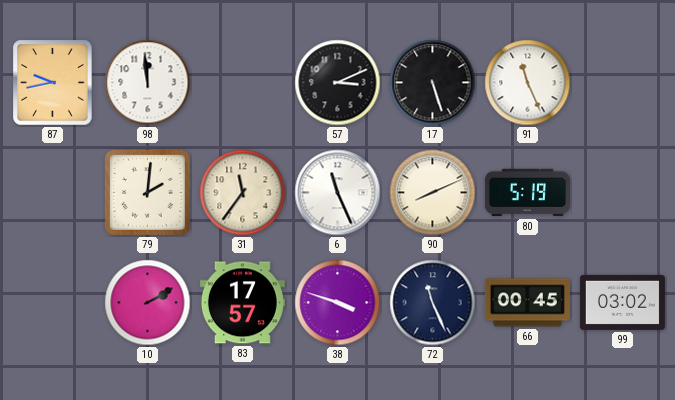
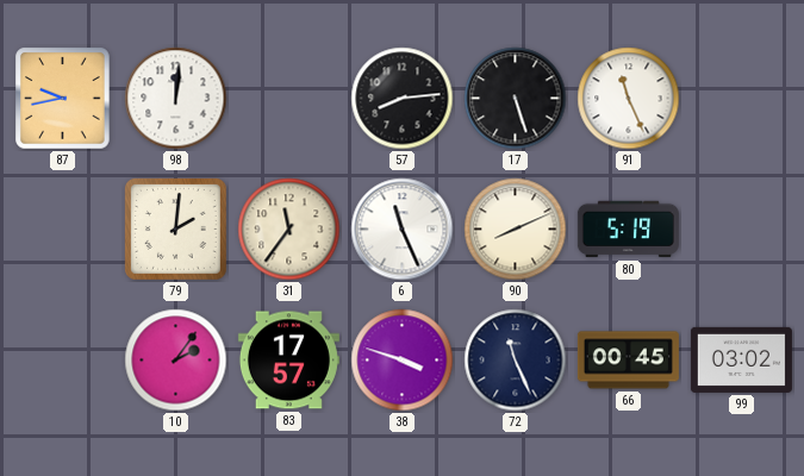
98: 11:59 -> 12:01 (176, 99)
57: 3:11 -> 8:14 (403, 99)
10: 2:10 -> 2:06 (176, 361)
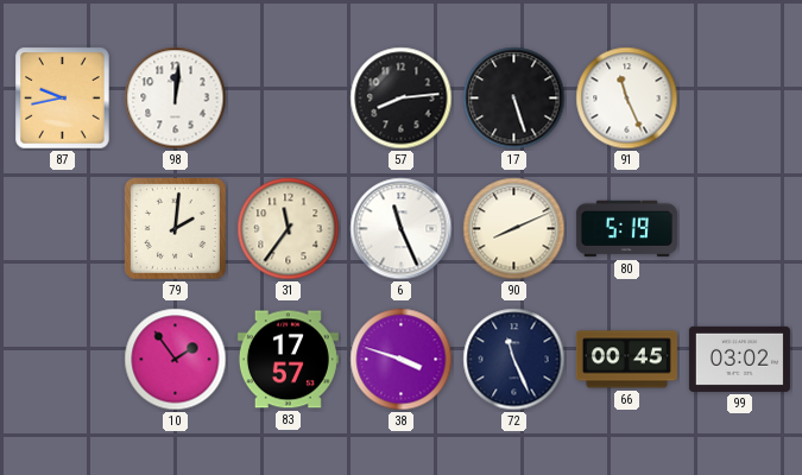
10: 2:06 -> 1:54 (176, 360)
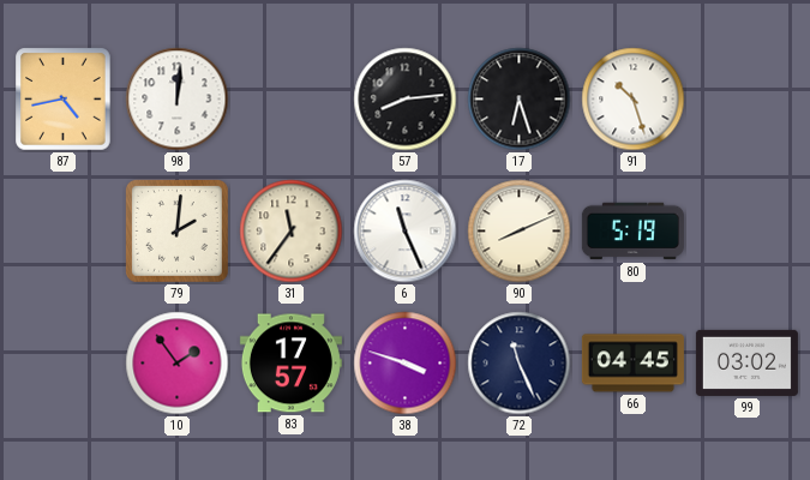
87: 9:43 -> 4:43 (64, 100)
17: 5:27 -> 6:27 (520, 100)
91: 11:26 -> 10:27 (634, 100)
66: 00:45 -> 04:45 (632, 364)
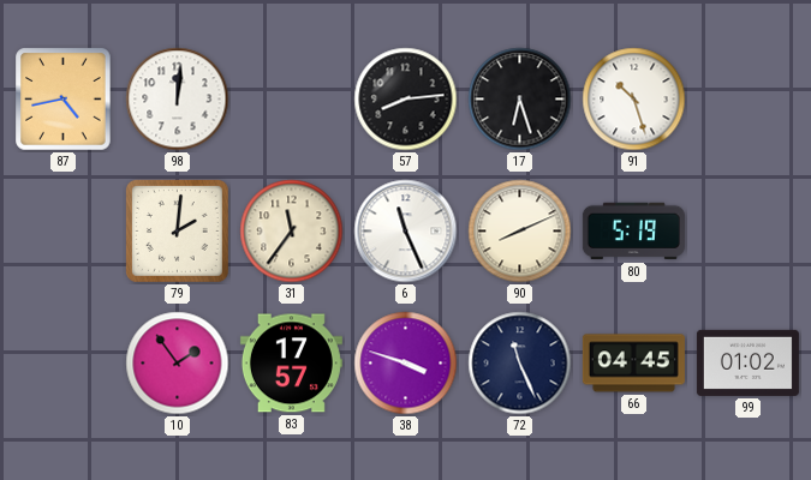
99: 03:02 -> 01:02 (747, 362)
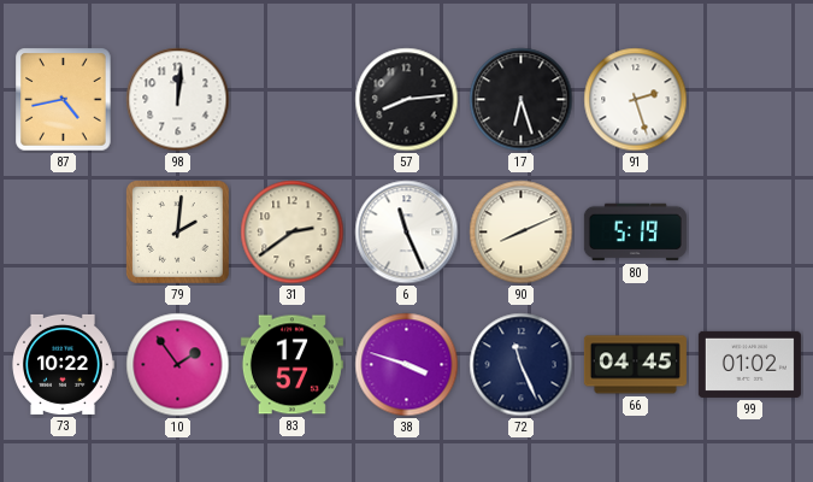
91: 10:27 -> 2:27 (636, 100)
31: 11:36 -> 2:39 (293, 233)
73: none -> 10:22 (64, 364)
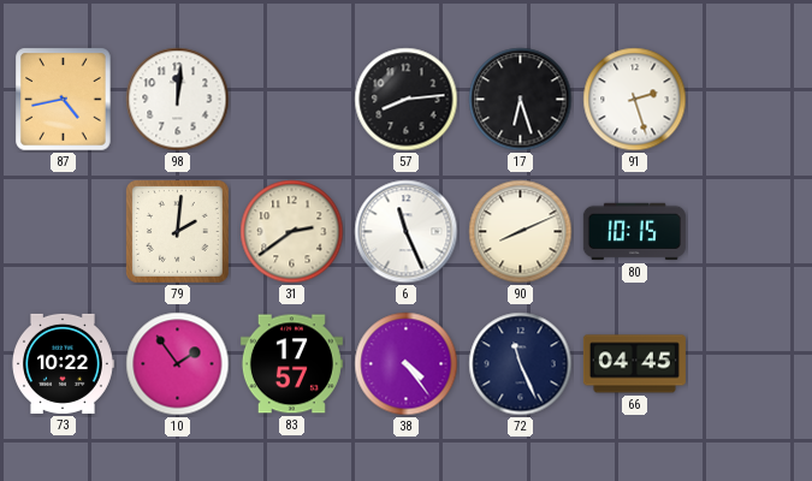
80: 5:19 -> 10:15 (634, 232)
38: 3:48 -> 4:24 (407, 364)
99: 01:02 -> none (749, 364)
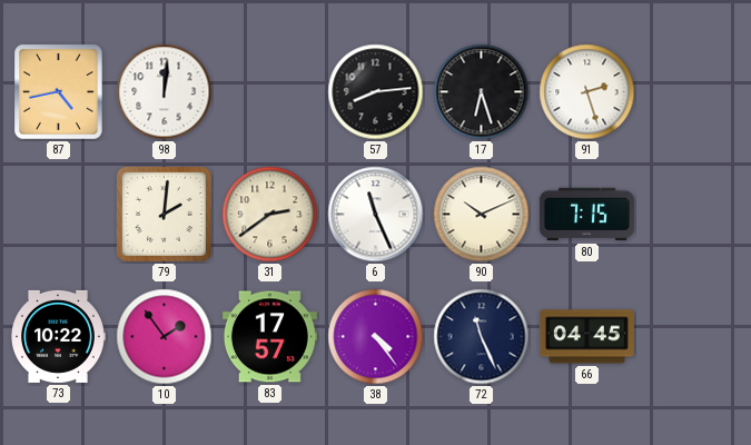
90: 8:11 -> 10:11 (482, 215)
80: 10:15 -> 7:15 (586, 215)
